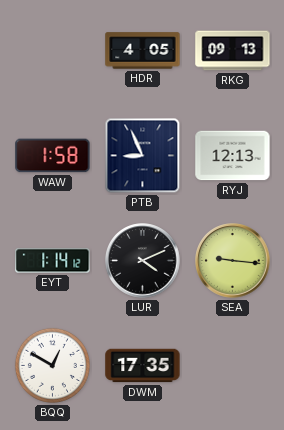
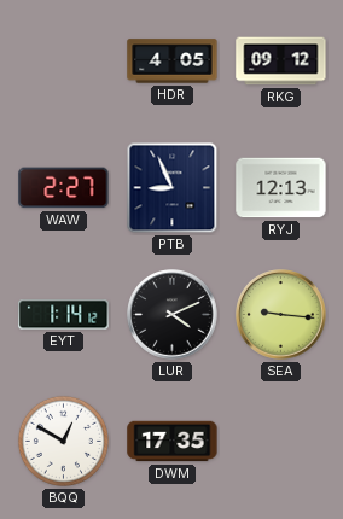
RKG: 09:13 -> 09:12 (281, 62)
WAW: 1:58 -> 2:27 (64, 188)
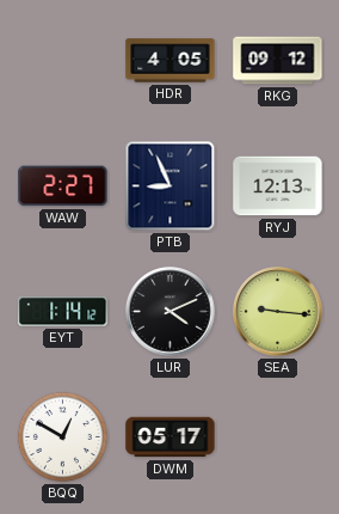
DWM: 17:35 -> 05:17 (171, 437)
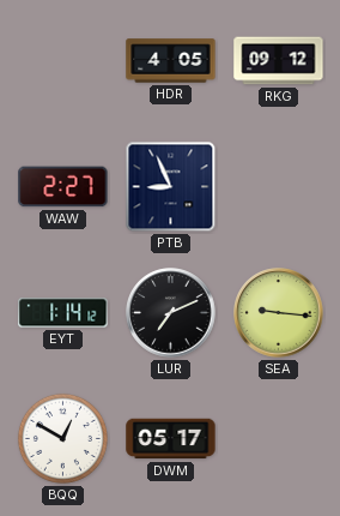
RYJ: 12:13 -> none (278, 186)
LUR: 4:11 -> 7:11 (171, 313)
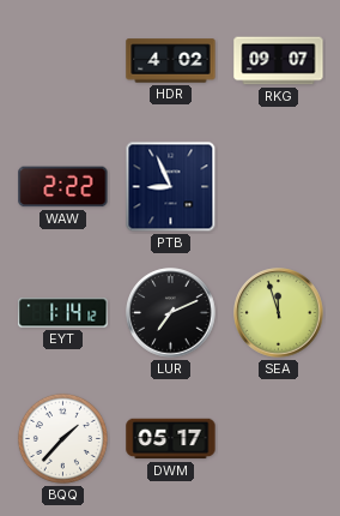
HDR: 4:05 -> 4:02 (171, 61)
RKG: 09:12 -> 09:07 (279, 61)
WAW: 2:27 -> 2:22 (63, 187)
SEA: 9:16 -> 11:57 (279, 313)
BQQ: 12:50 -> 1:37 (62, 438)
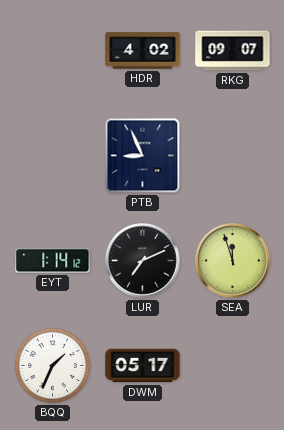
WAW: 2:22 -> none (63, 187)
BQQ: 1:37 -> 1:34 (52, 365)
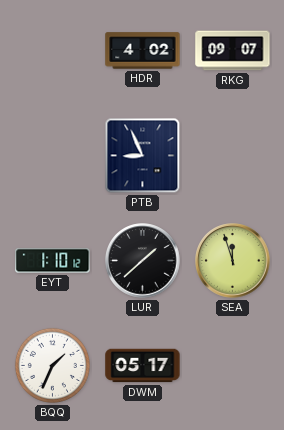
EYT: 1:14 -> 1:10 (53, 261)
LUR: 7:11 -> 1:38 (143, 261)
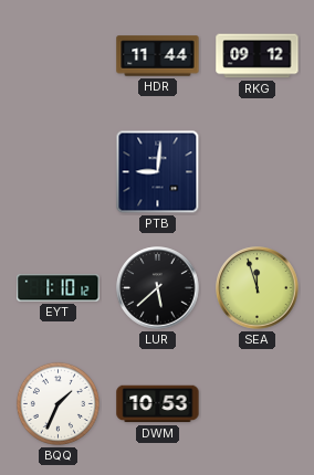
HDR: 4:02 -> 11:44 (158, 56)
RKG: 09:07 -> 09:12 (258, 56)
PTB: 8:56 -> 9:01 (158, 172)
LUR: 1:38 -> 5:38 (158, 288)
DWM: 05:17 -> 10:53 (158, 404)
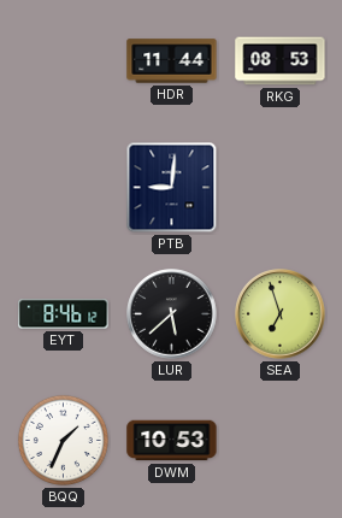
RKG: 09:12 -> 08:53 (281, 61)
EYT: 1:10 -> 8:46 (64, 314)
SEA: 11:57 -> 6:57 (281, 314)
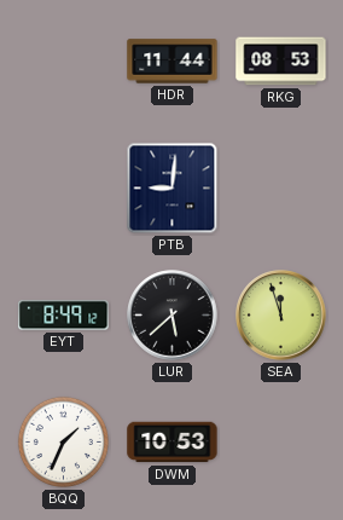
EYT: 8:46 -> 8:49 (64, 316)
SEA: 6:57 -> 11:57 (281, 316)
